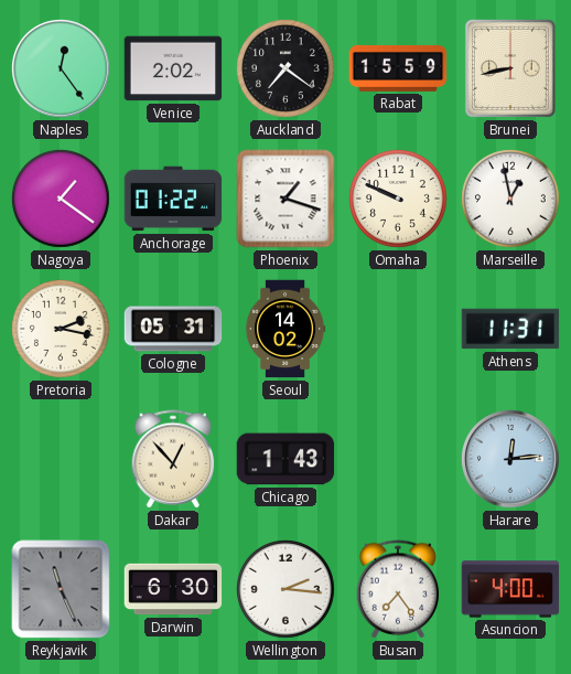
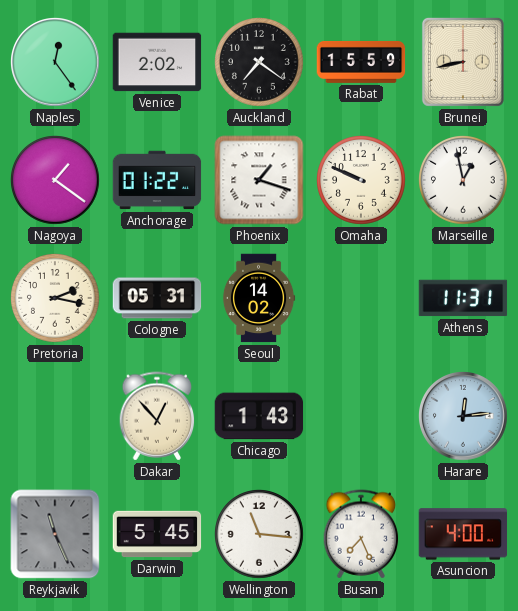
Darwin: 6:30 -> 5:45 (157, 534)
Wellington: 2:16 -> 11:16 (260, 535)
Busan: 7:24 -> 7:26 (361, 534)
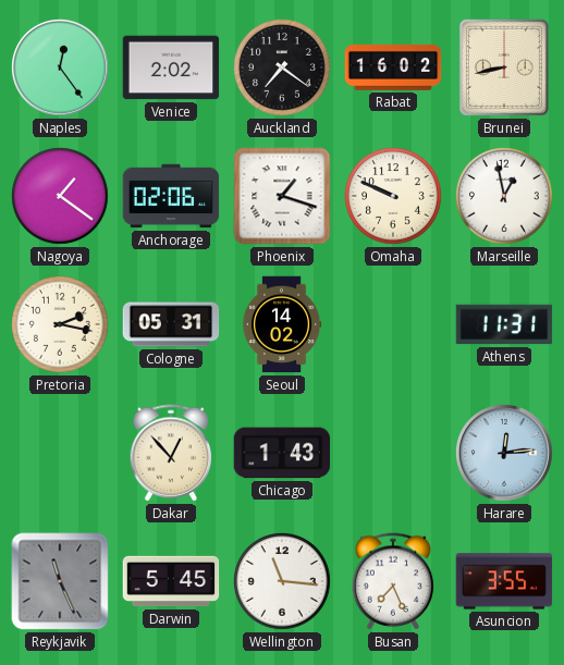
Rabat: 15:59 -> 16:02 (393, 67)
Anchorage: 01:22 -> 02:06 (171, 196)
Asuncion: 4:00 -> 3:55 (504, 581)
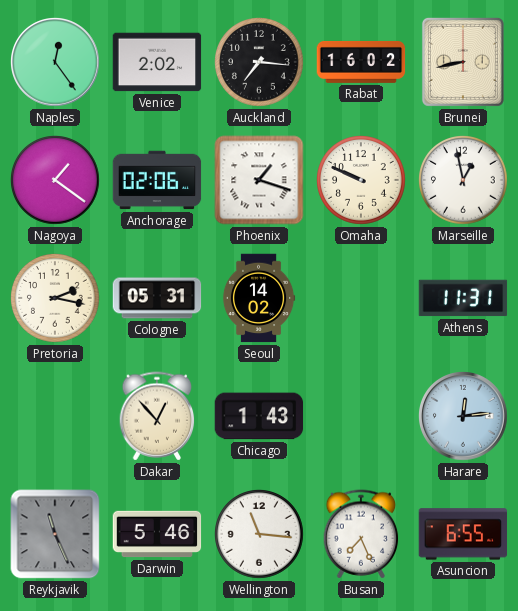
Auckland: 7:21 -> 7:16 (260, 63)
Darwin: 5:45 -> 5:46 (157, 534)
Asuncion: 3:55 -> 6:55 (463, 534)
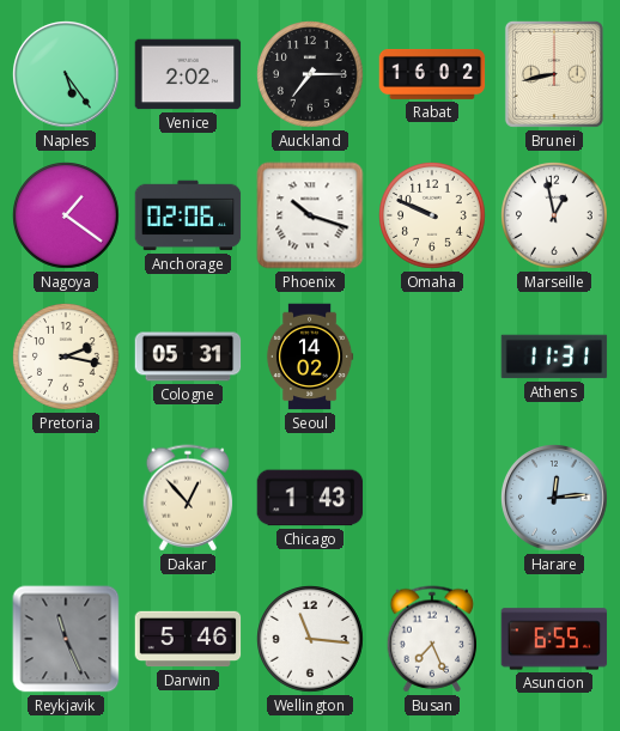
Naples: 12:24 -> 5:24 (67, 75)
Auckland: 7:16 -> 7:15 (311, 75)
Phoenix: 1:18 -> 10:18 (310, 215)
